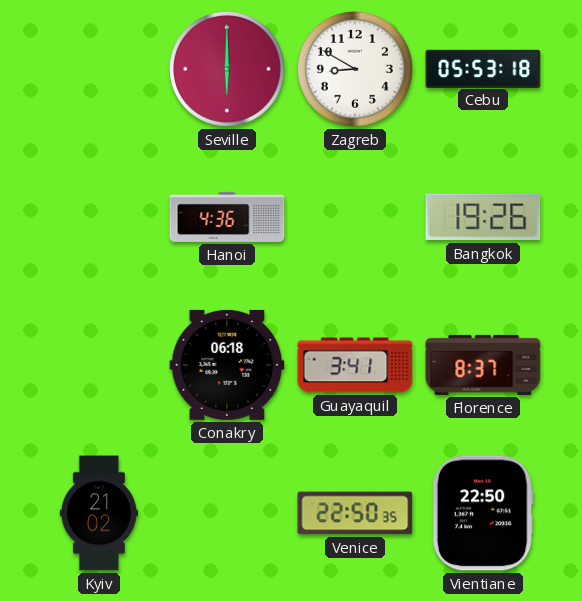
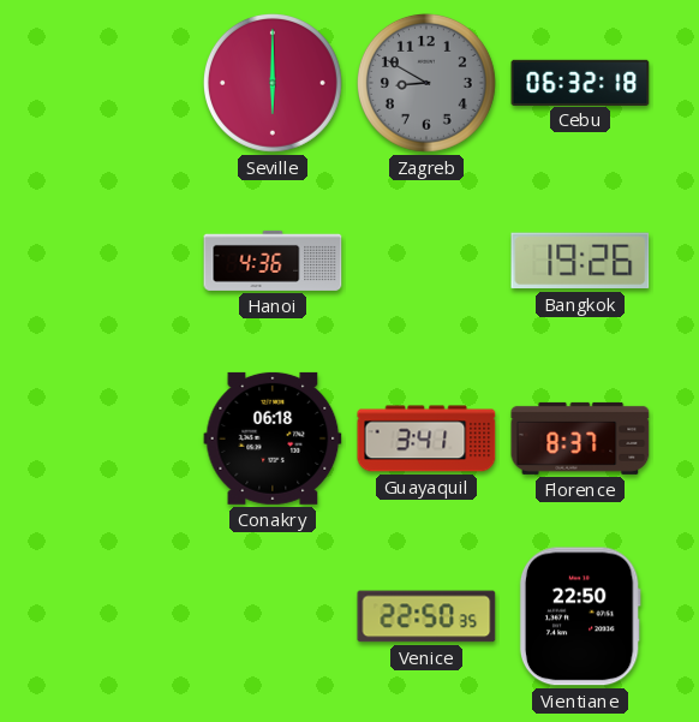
Zagreb dial: white -> grey (426, 83)
Cebu: 05:53 -> 06:32 (580, 82)
Kyiv: 21:02 -> none (98, 513)
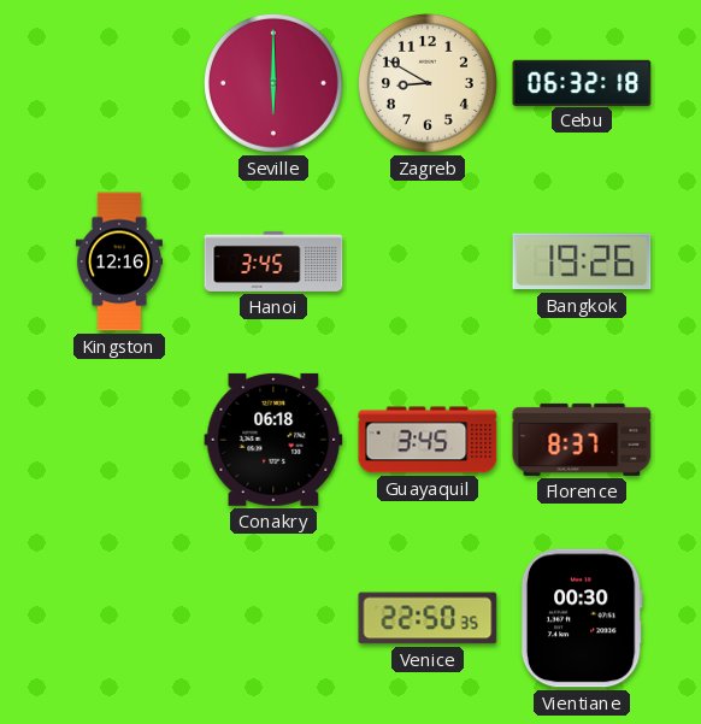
Zagreb dial: grey -> cream (428, 83)
Kingston: none -> 12:16 (119, 261)
Hanoi: 4:36 -> 3:45 (273, 261)
Guayaquil: 3:41 -> 3:45 (428, 440)
Vientiane: 22:50 -> 00:30 (582, 618)
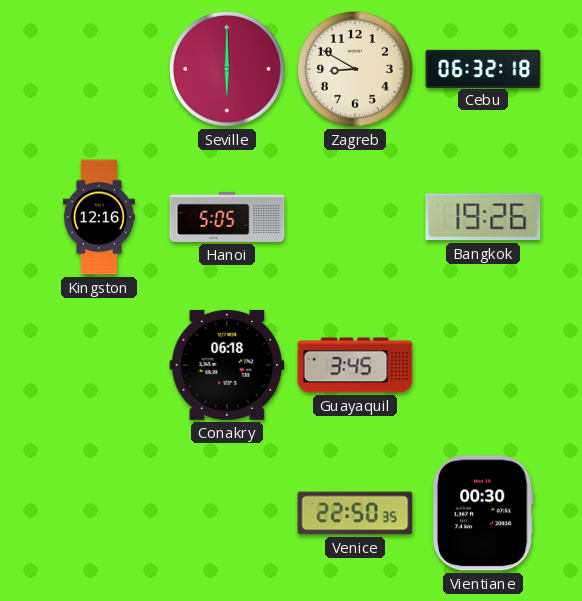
Hanoi: 3:45 -> 5:05 (227, 217)
Florence: 8:37 -> none (582, 440)
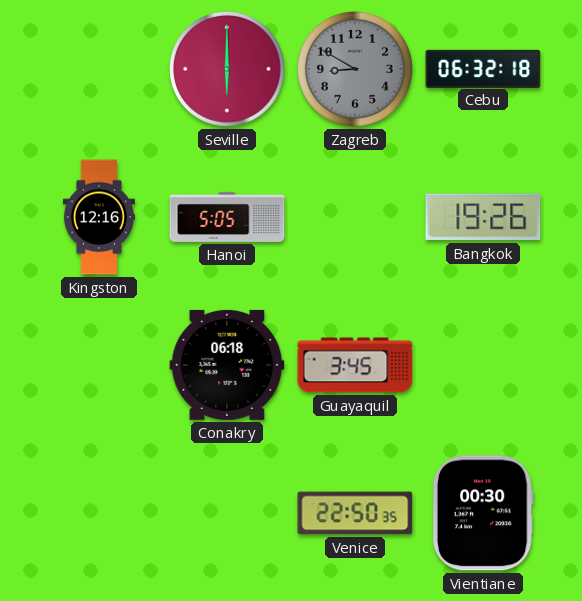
Zagreb dial: cream -> grey (355, 69)
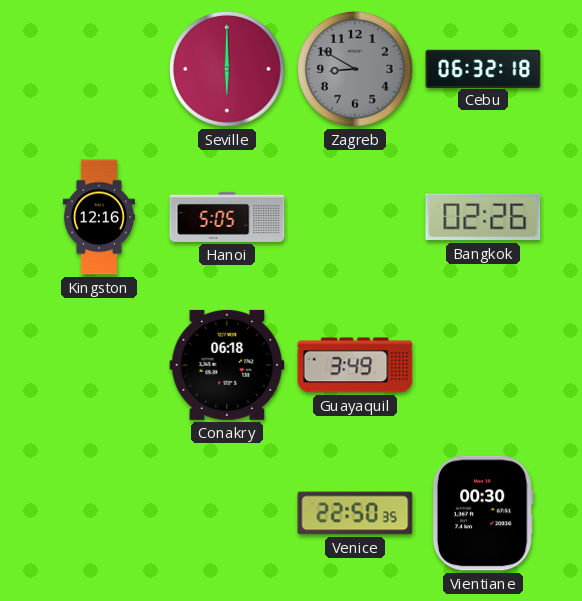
Bangkok: 19:26 -> 02:26 (483, 217)
Guayaquil: 3:45 -> 3:49 (355, 365)
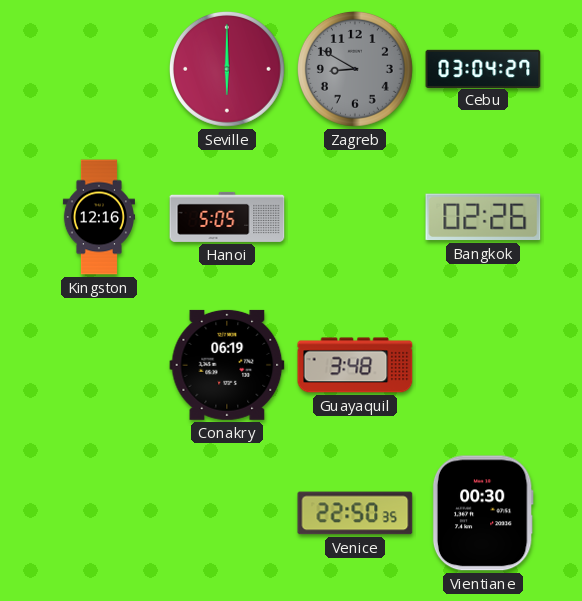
Cebu: 06:32 -> 03:04 (483, 68)
Conakry: 06:18 -> 06:19 (227, 365)
Guayaquil: 3:49 -> 3:48 (355, 365)
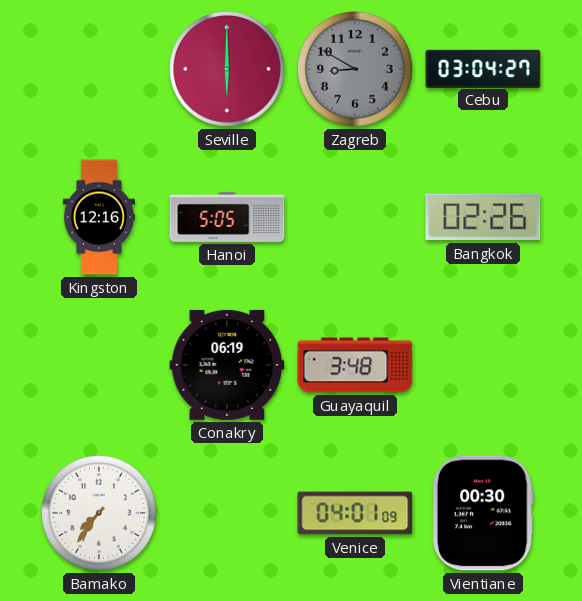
Bamako: none -> 7:36 (99, 513)
Venice: 22:50 -> 04:01 (355, 513)
